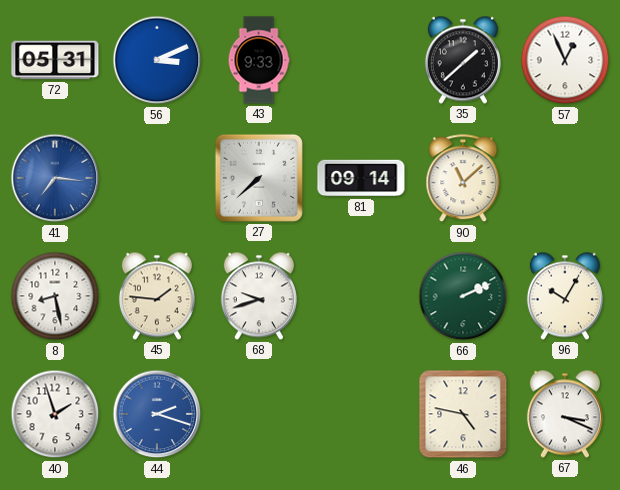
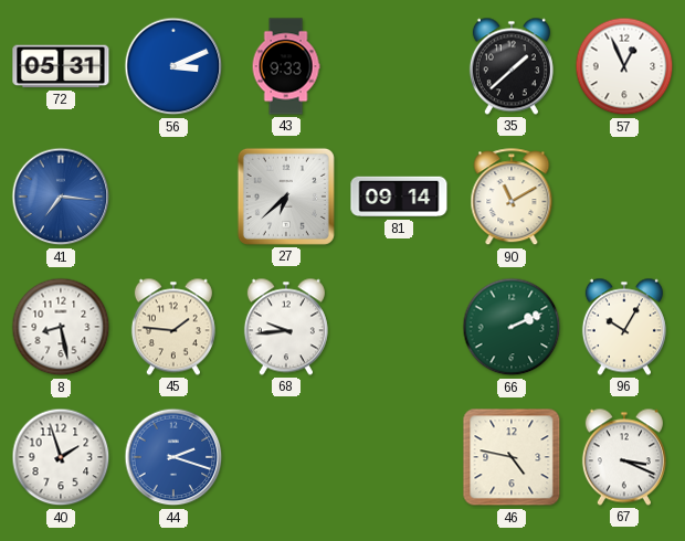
27: 7:38 -> 6:38 (286, 197)
90: 11:08 -> 11:10 (512, 198)
68: 9:42 -> 9:44 (286, 327)
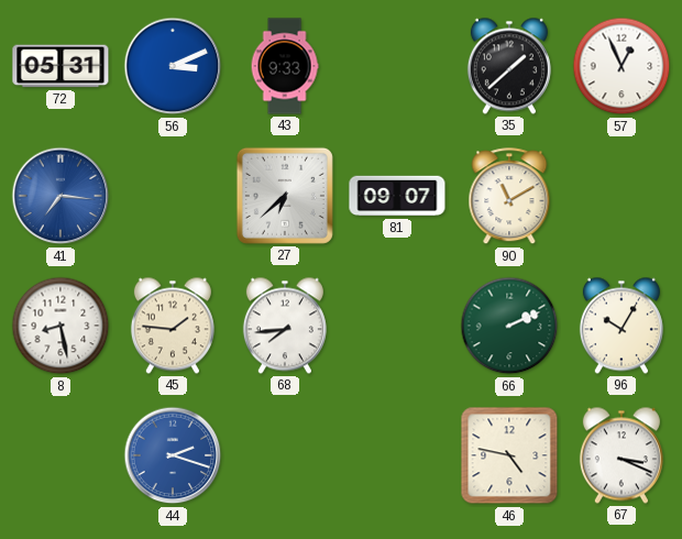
81: 09:14 -> 09:07 (397, 196)
68: 9:44 -> 7:44 (285, 326)
40: 1:57 -> none (61, 457)
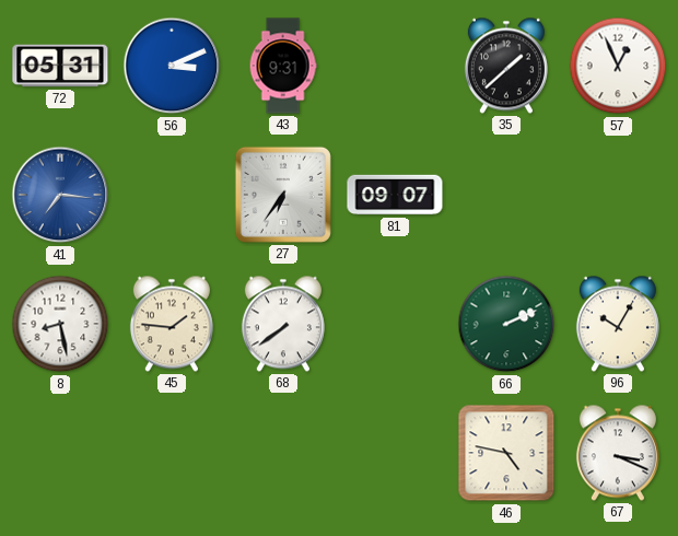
43: 9:33 -> 9:31 (283, 66)
27: 6:38 -> 6:36 (283, 195)
90: 11:10 -> none (509, 197)
68: 7:44 -> 7:39 (283, 324)
44: 2:18 -> none (173, 455)
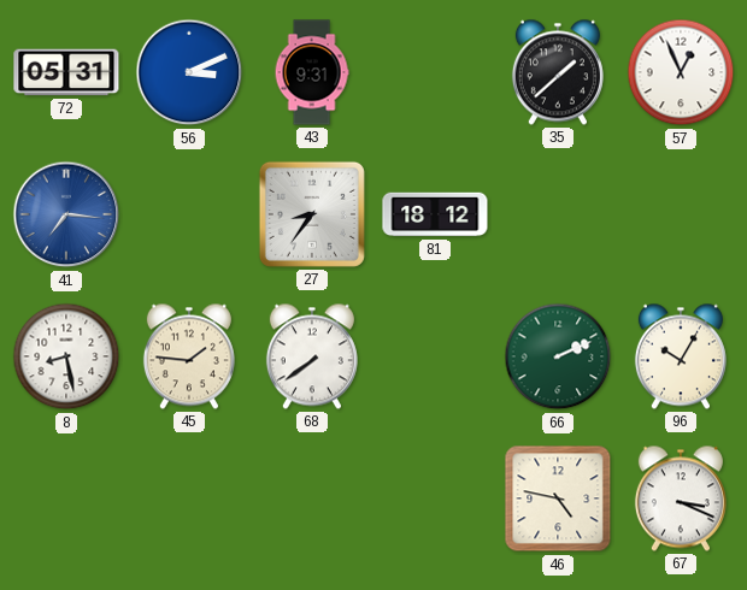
27: 6:36 -> 8:36 (312, 214)
81: 09:07 -> 18:12 (435, 214)
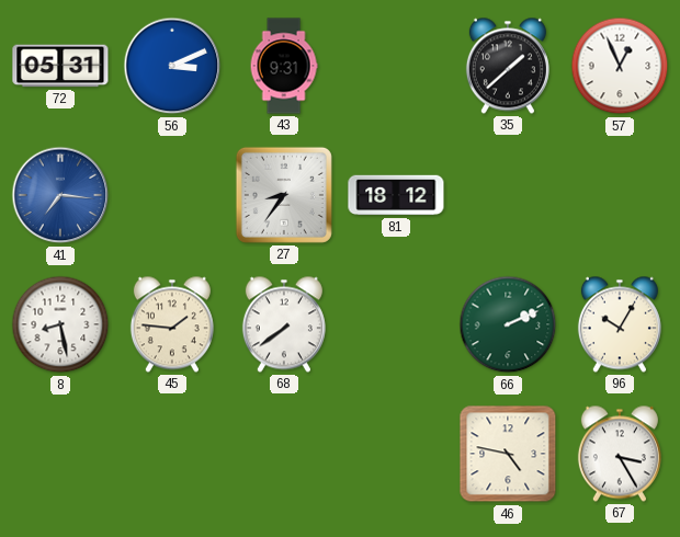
67: 3:19 -> 3:25 (620, 454)
